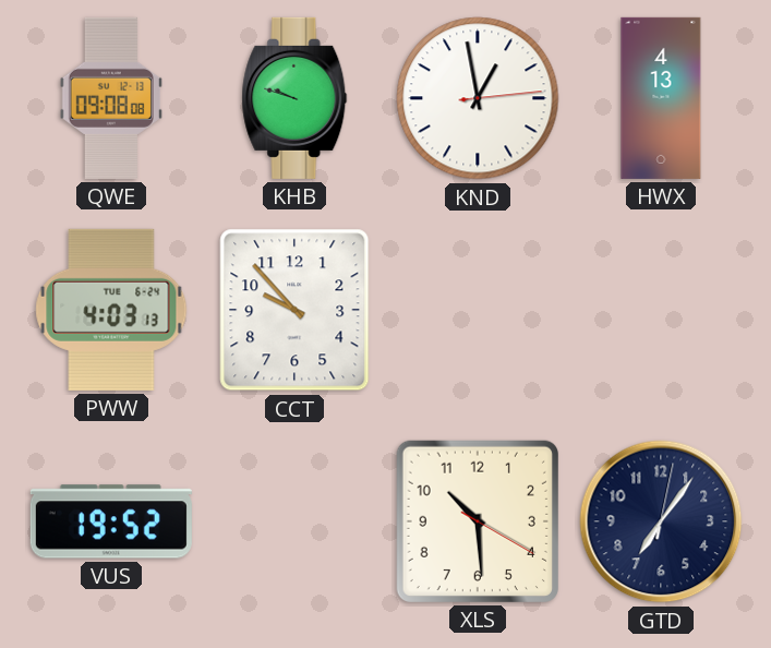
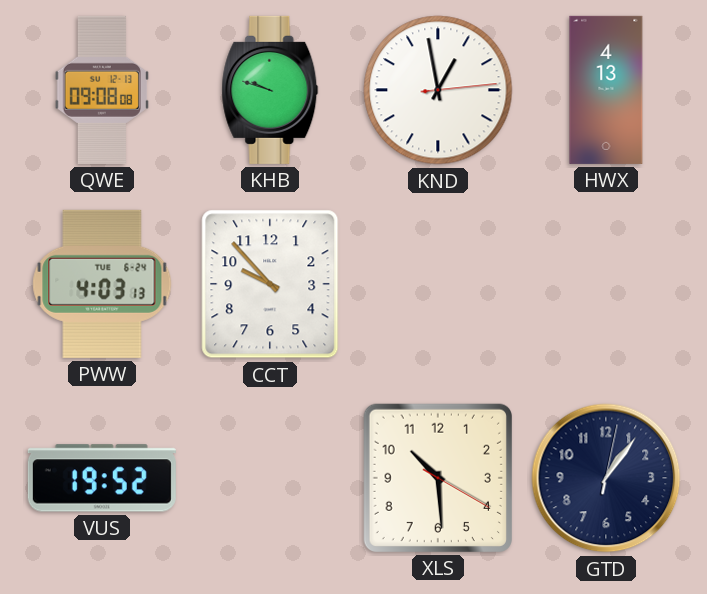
GTD: 7:06 -> 1:06 (606, 478)
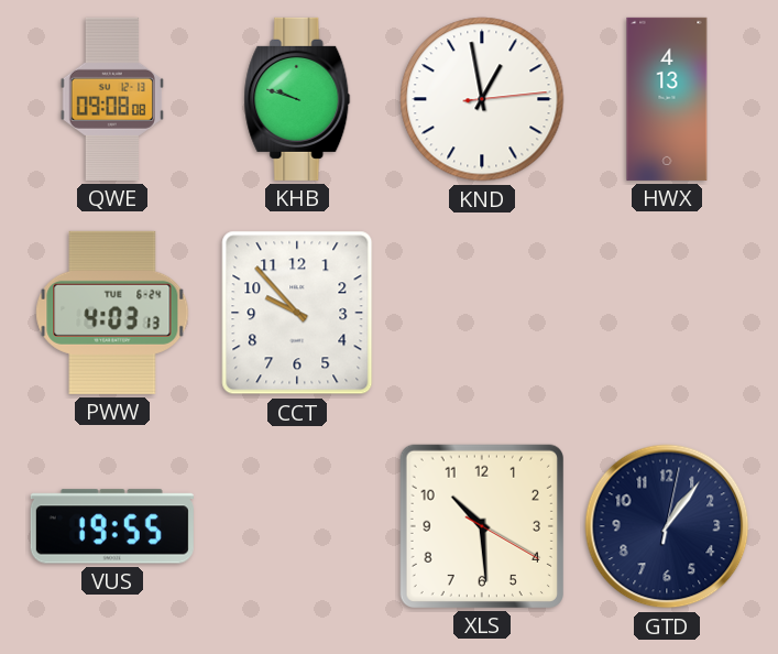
VUS: 19:52 -> 19:55 (112, 526)
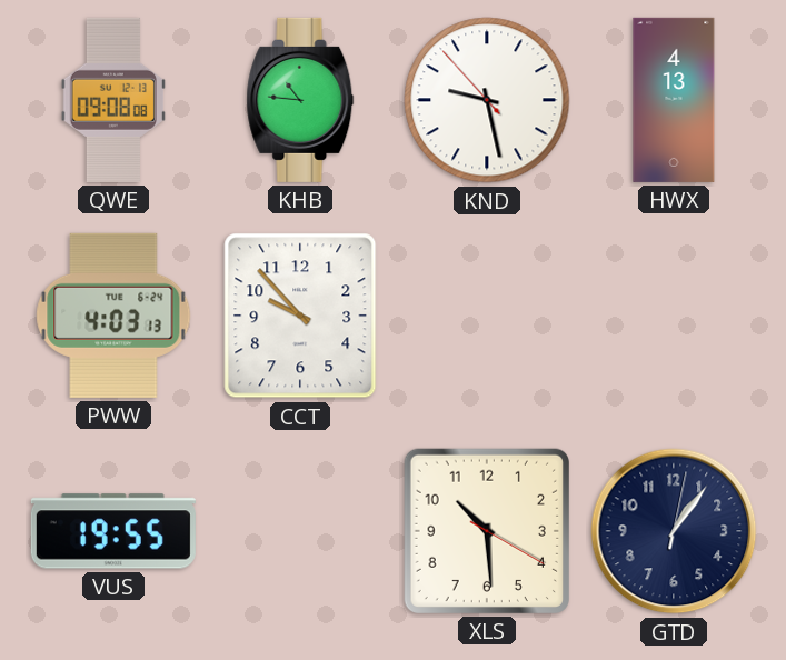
KHB: 9:48 -> 10:46 (300, 100)
KND: 12:58 -> 9:27 (487, 100)
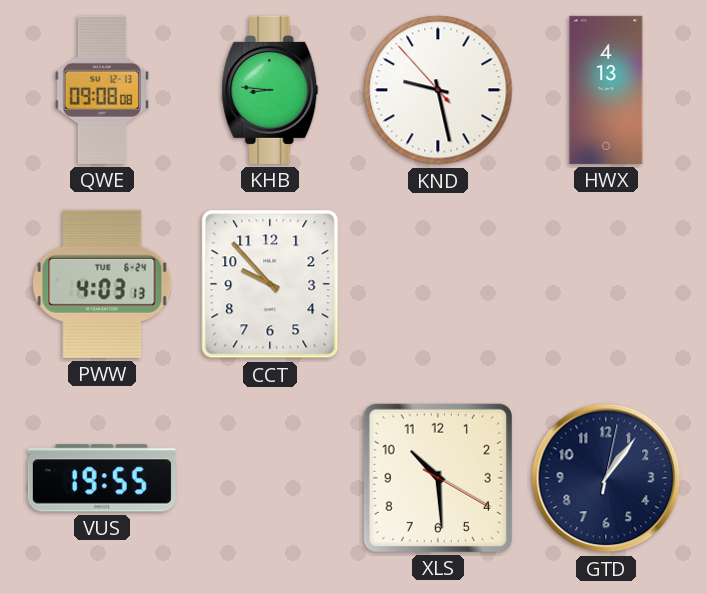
KHB: 10:46 -> 8:46 (270, 90)
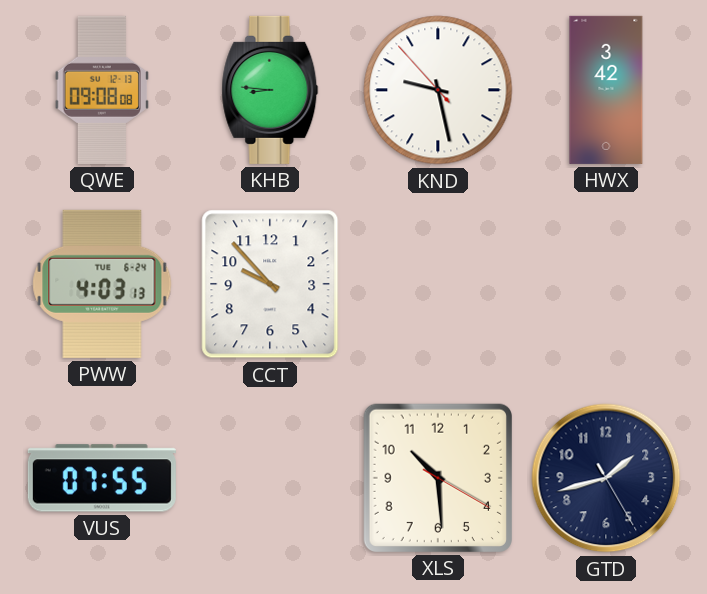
HWX: 4:13 -> 3:42 (606, 90)
VUS: 19:55 -> 07:55 (102, 478)
GTD: 1:06 -> 1:42 (606, 478)
